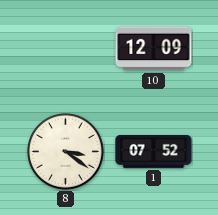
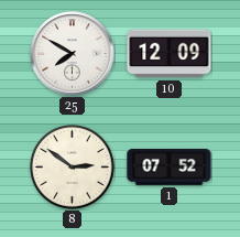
25: none -> 7:50 (73, 54)
8: 3:21 -> 2:51 (73, 168)
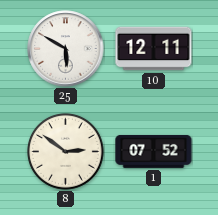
25: 7:50 -> 5:50 (66, 49)
10: 12:09 -> 12:11 (154, 49)
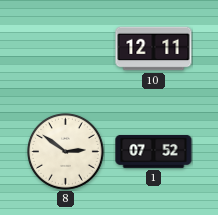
25: 5:50 -> none (66, 49)
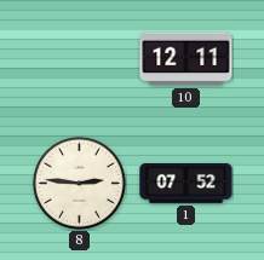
8: 2:51 -> 2:46 (80, 184)
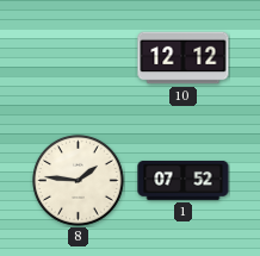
10: 12:11 -> 12:12 (184, 58)
8: 2:46 -> 1:46 (79, 181)
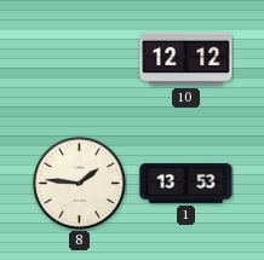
1: 07:52 -> 13:53 (186, 183)
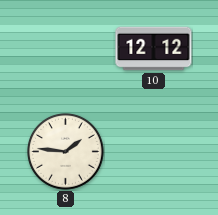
1: 13:53 -> none (186, 183)
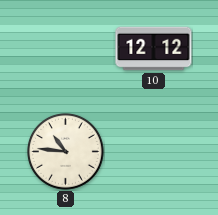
8: 1:46 -> 10:46 (66, 152)
